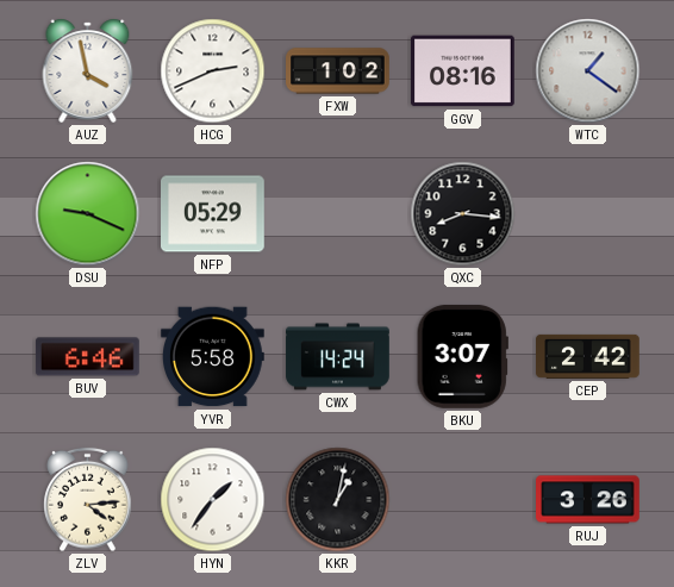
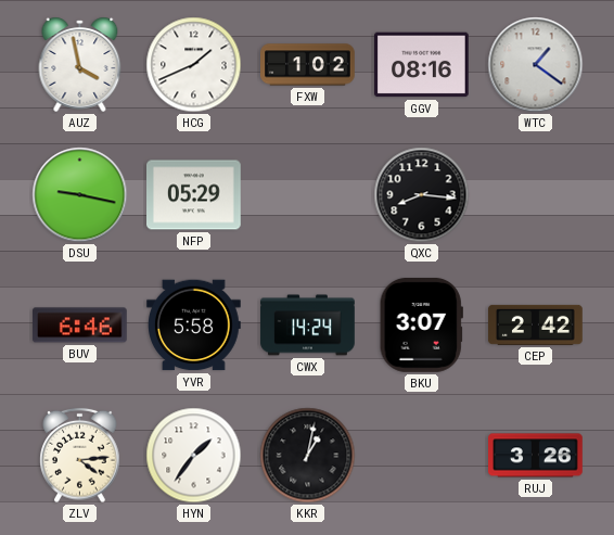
HCG: 2:41 -> 1:41 (194, 65)
DSU: 9:19 -> 9:17 (80, 195)
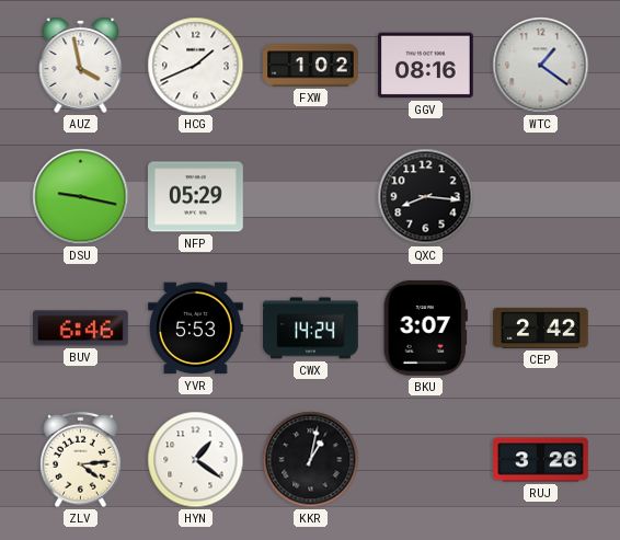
YVR: 5:58 -> 5:53 (196, 329)
HYN: 1:36 -> 1:21 (196, 460)
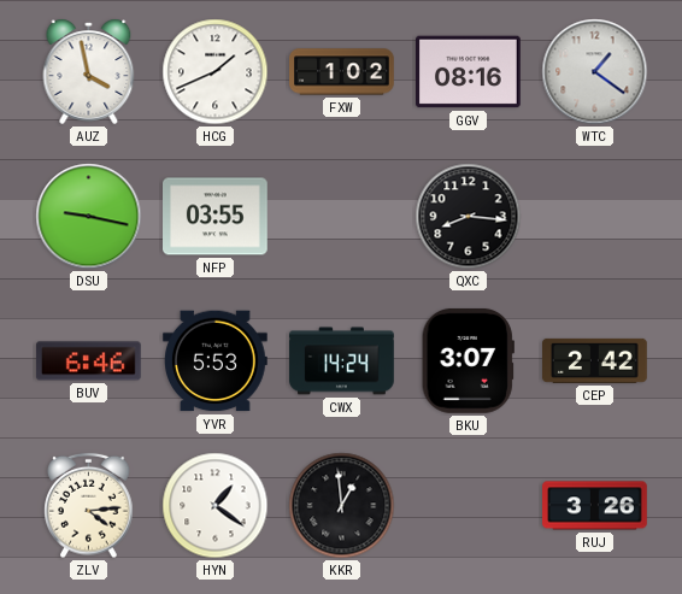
NFP: 05:29 -> 03:55 (216, 217)
KKR: 1:02 -> 12:59 (342, 506)
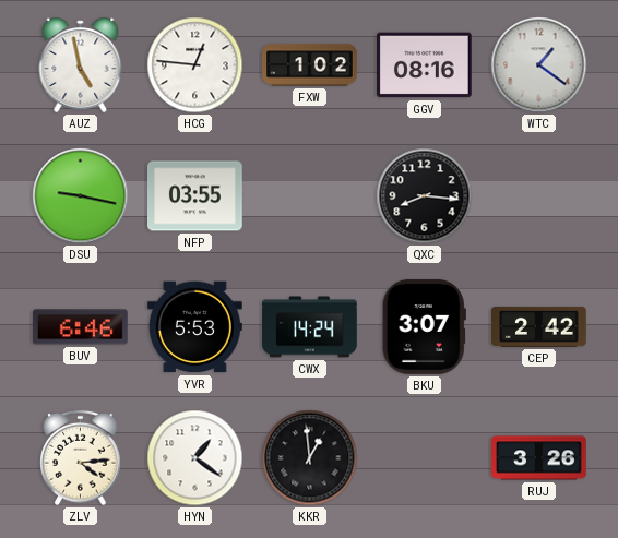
AUZ: 3:58 -> 4:58 (81, 64)
HCG: 1:41 -> 12:46 (195, 65)
